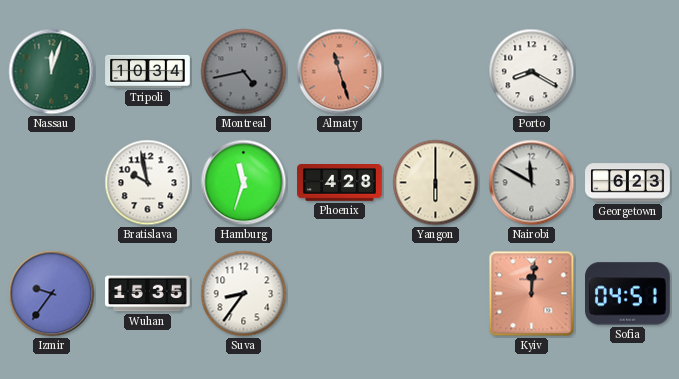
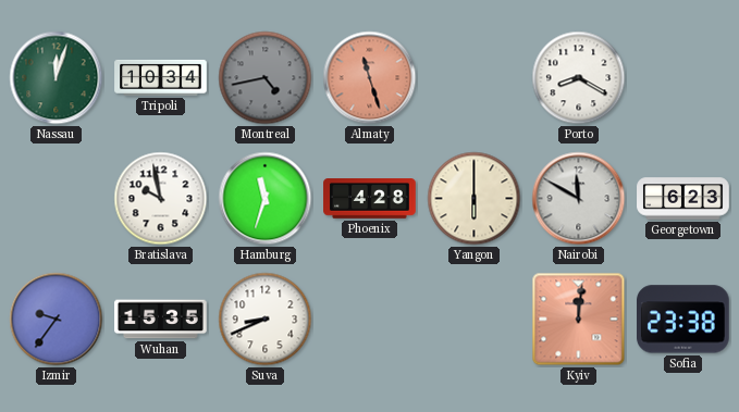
Suva: 8:36 -> 8:41 (266, 320)
Sofia: 04:51 -> 23:38 (683, 320)
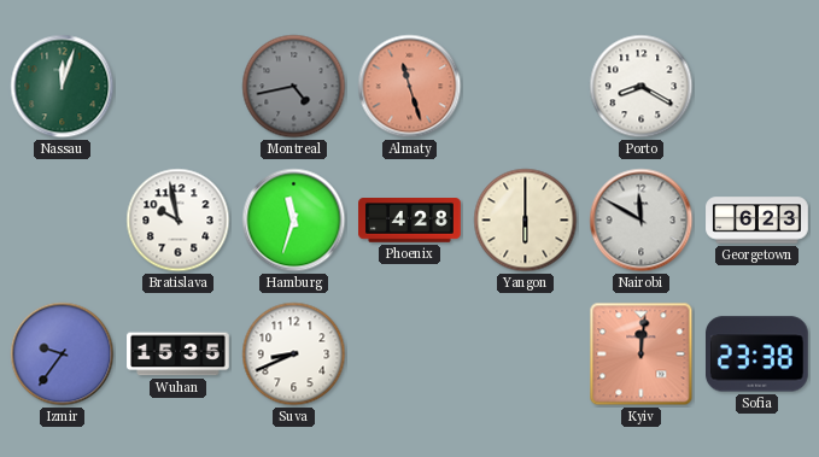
Tripoli: 10:34 -> none (161, 77)
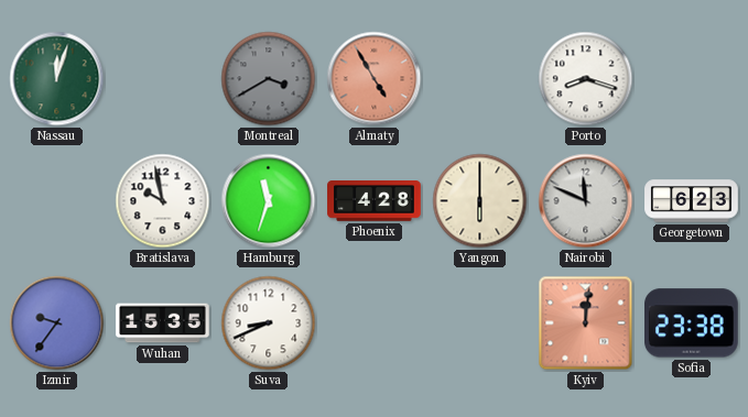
Montreal: 4:43 -> 3:40 (269, 79)
Almaty: 11:27 -> 4:55 (375, 79)
Porto: 8:20 -> 8:18 (586, 79)
Nairobi: 11:50 -> 11:49 (586, 201)
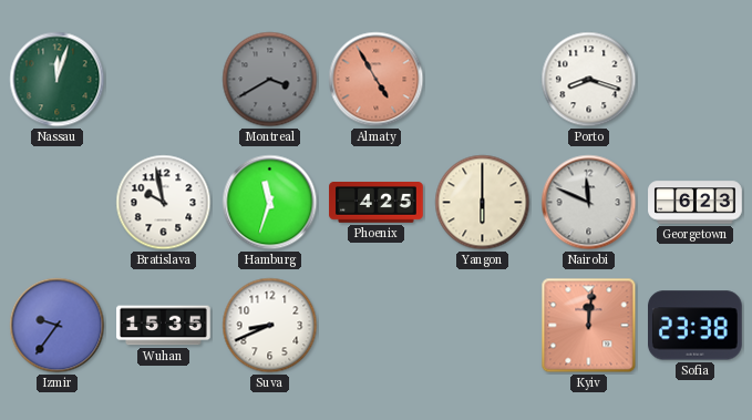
Phoenix: 4:28 -> 4:25 (377, 203)
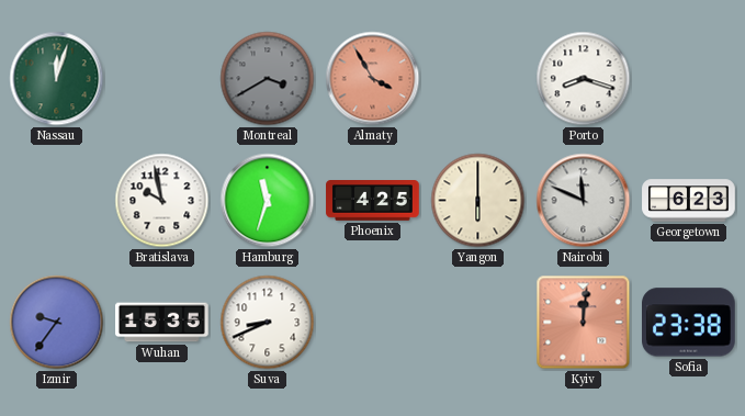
Almaty: 4:55 -> 3:55 (373, 79)
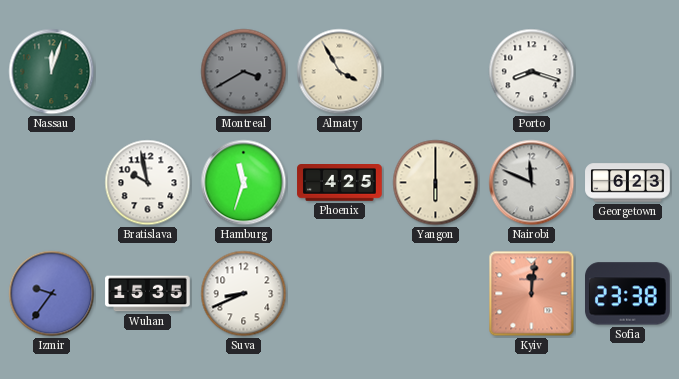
Almaty dial: salmon -> cream (340, 72)
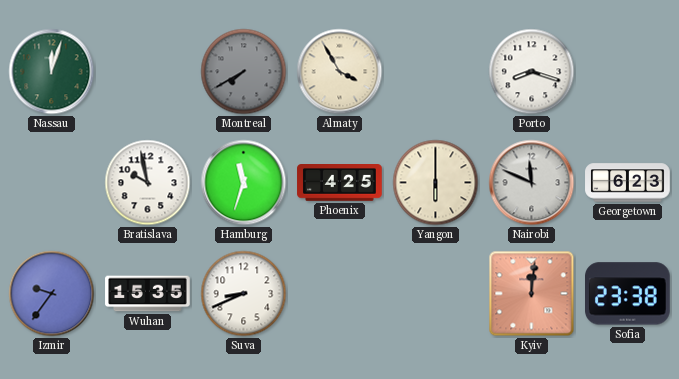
Montreal: 3:40 -> 7:40 (244, 72)
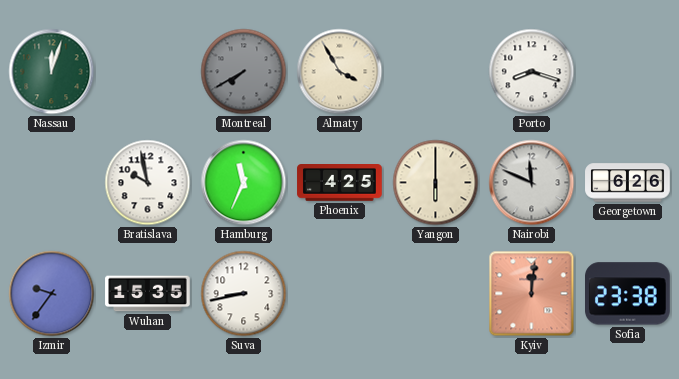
Hamburg: 11:33 -> 11:34 (244, 183)
Georgetown: 6:23 -> 6:26 (628, 183)
Suva: 8:41 -> 8:43 (244, 294)
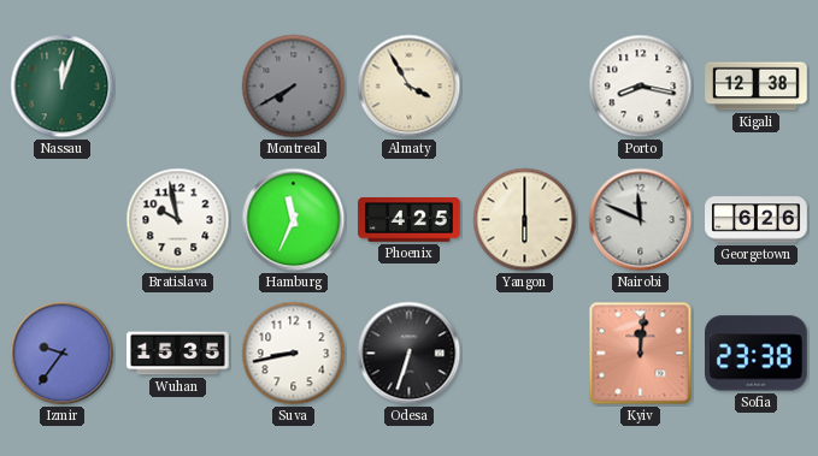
Porto: 8:18 -> 8:17 (641, 87)
Kigali: none -> 12:38 (757, 87)
Odesa: none -> 6:33 (410, 354)
